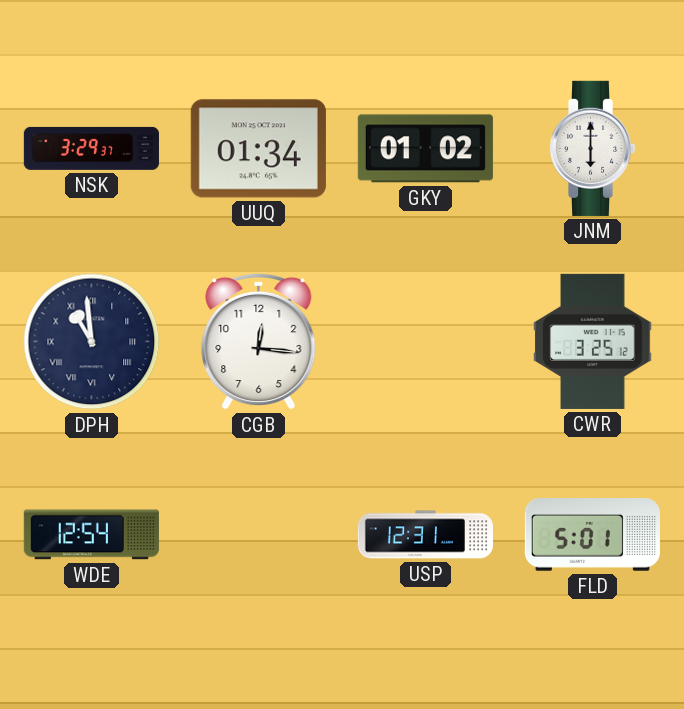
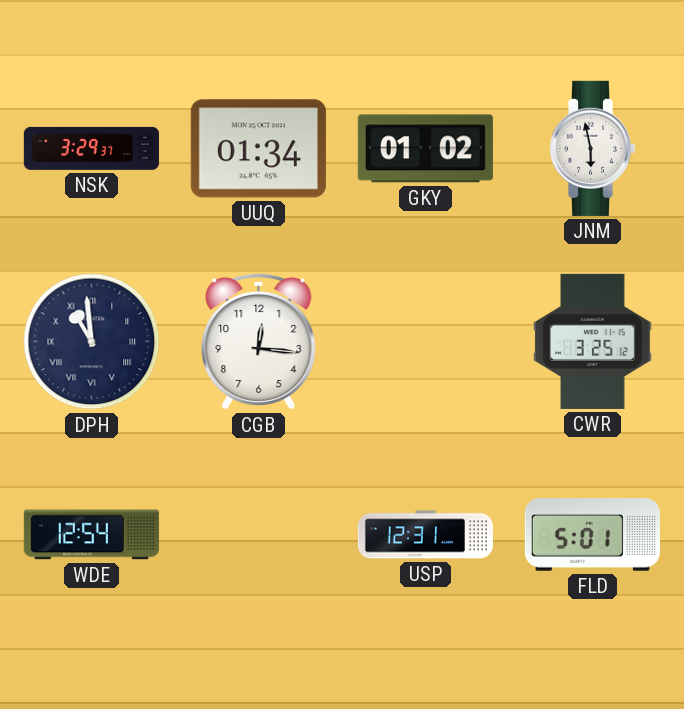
JNM: 6:00 -> 5:58 (592, 148)
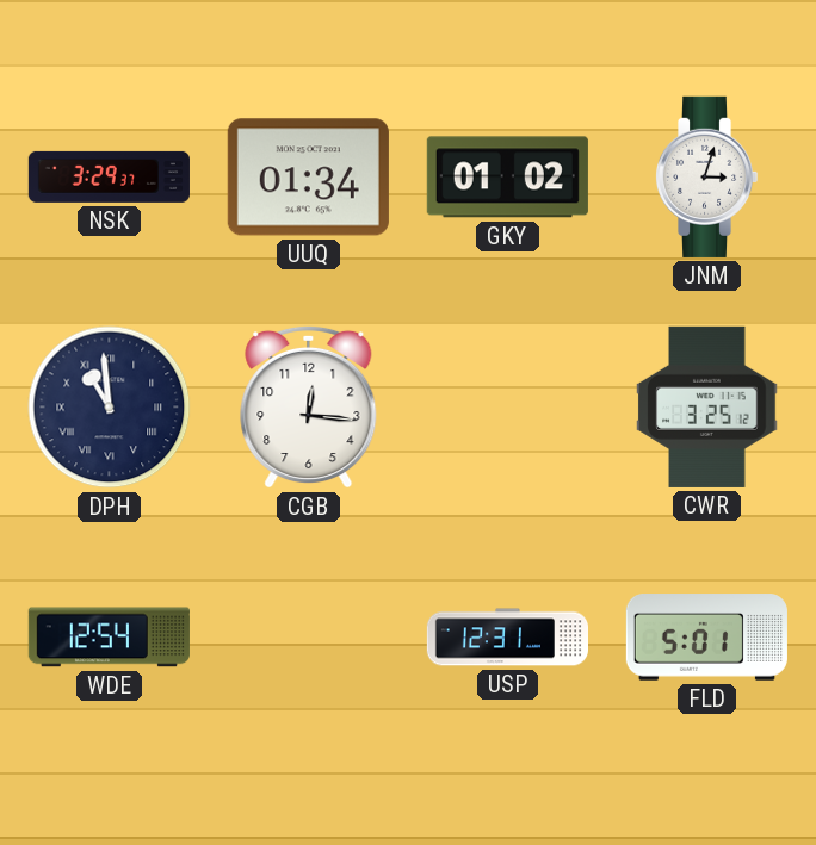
JNM: 5:58 -> 3:03 (706, 176)
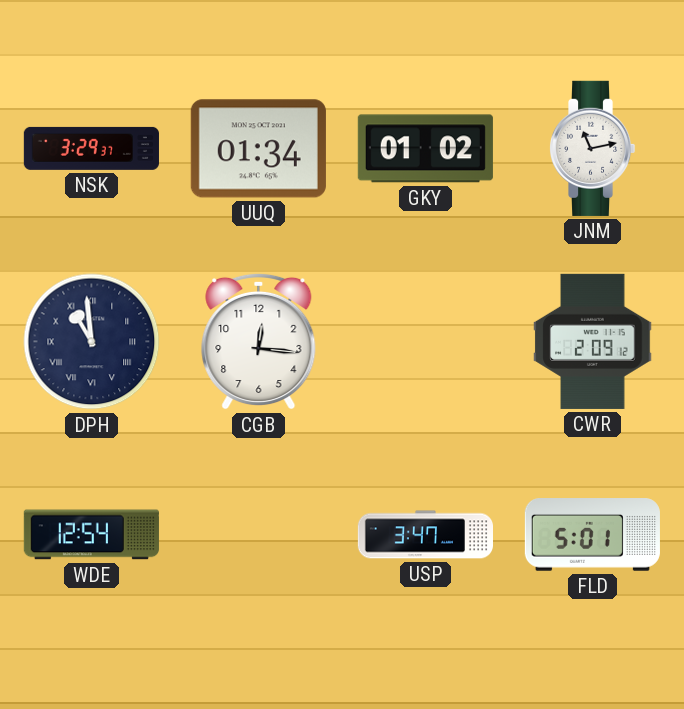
JNM: 3:03 -> 11:13 (592, 148)
CWR: 3:25 -> 2:09 (593, 341)
USP: 12:31 -> 3:47 (425, 535)
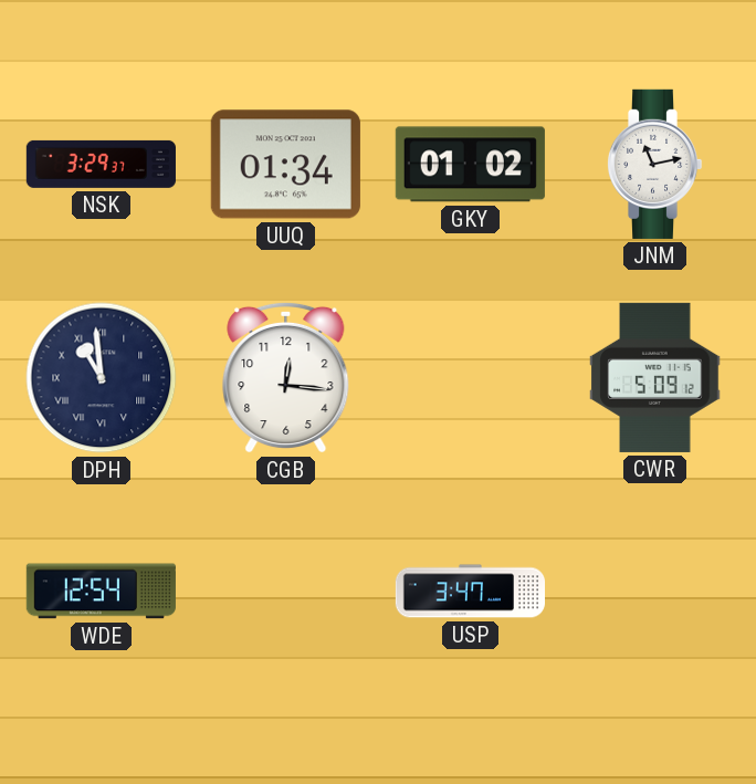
CWR: 2:09 -> 5:09 (655, 377)
FLD: 5:01 -> none (592, 535)
